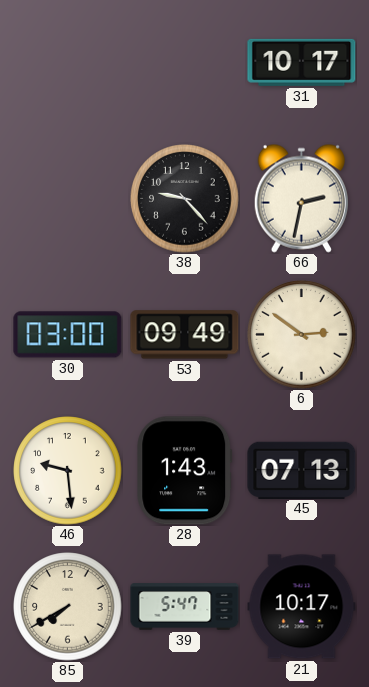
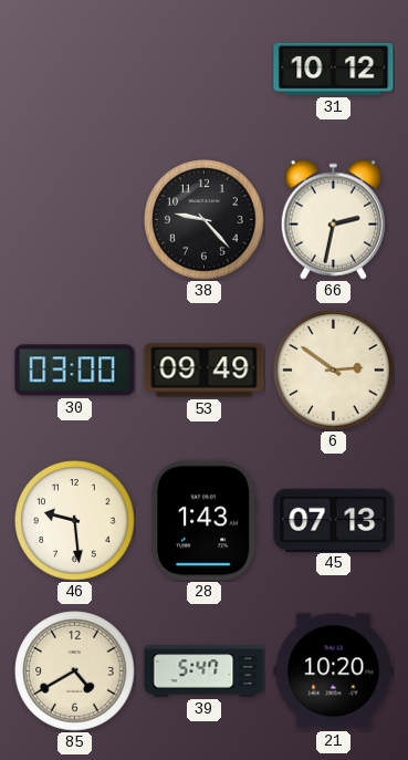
31: 10:17 -> 10:12 (334, 69)
85: 7:40 -> 4:40 (75, 671)
21: 10:17 -> 10:20 (334, 671)
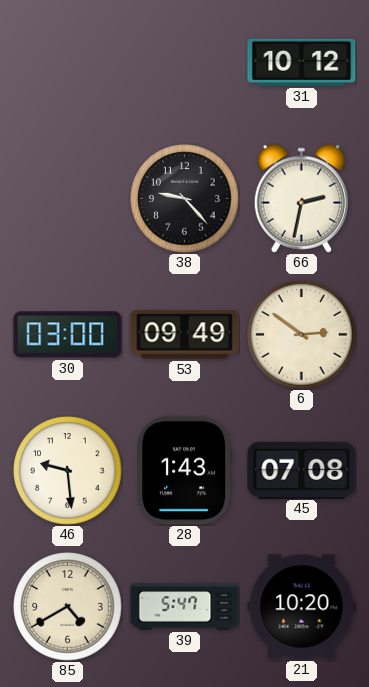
45: 07:13 -> 07:08 (302, 470)
